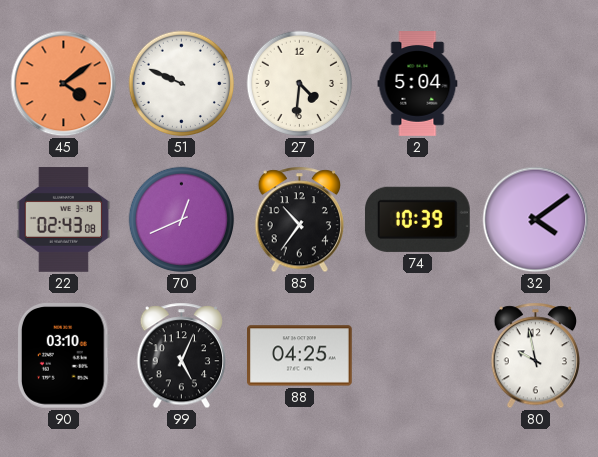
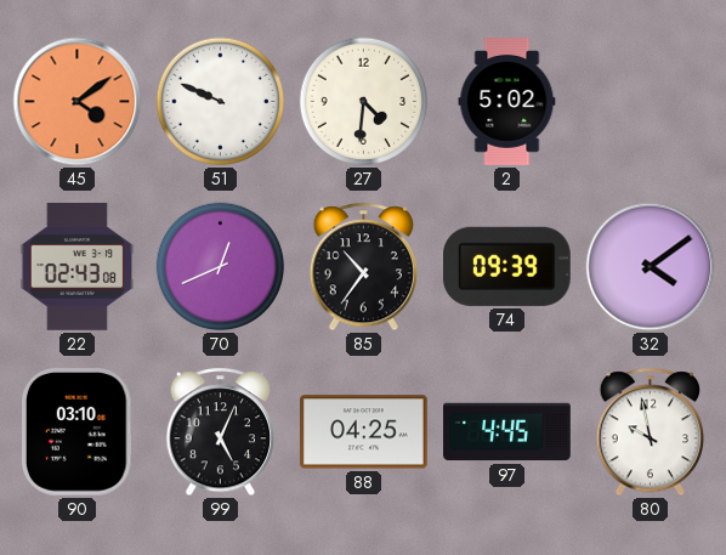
2: 5:04 -> 5:02 (507, 102)
74: 10:39 -> 09:39 (506, 266)
97: none -> 4:45 (507, 432)
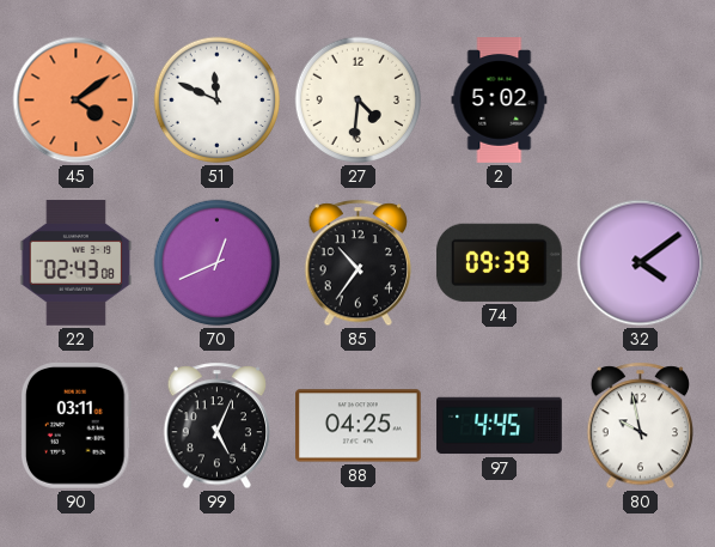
51: 9:49 -> 11:49 (218, 101)
90: 03:10 -> 03:11 (75, 426)
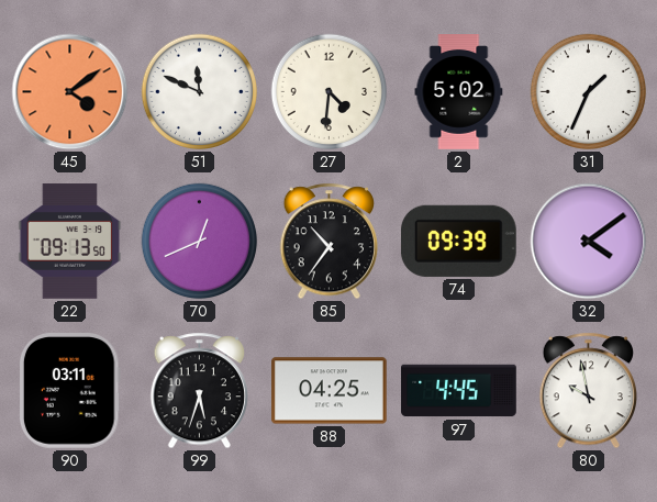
31: none -> 1:34 (589, 92)
22: 02:43 -> 09:13 (70, 242)
99: 5:04 -> 5:33 (199, 391)
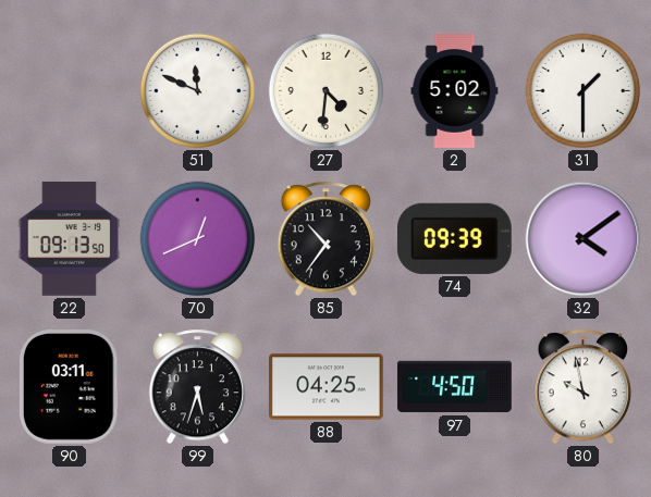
45: 4:09 -> none (70, 92)
31: 1:34 -> 1:30 (584, 91)
97: 4:45 -> 4:50 (455, 387)
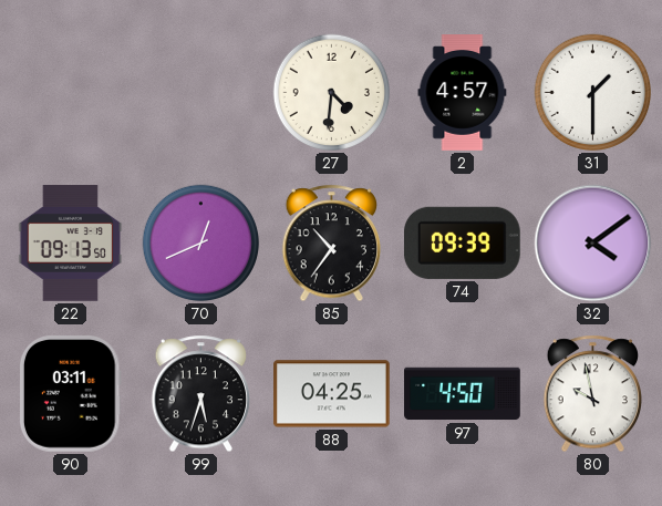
51: 11:49 -> none (198, 91)
2: 5:02 -> 4:57 (463, 93)
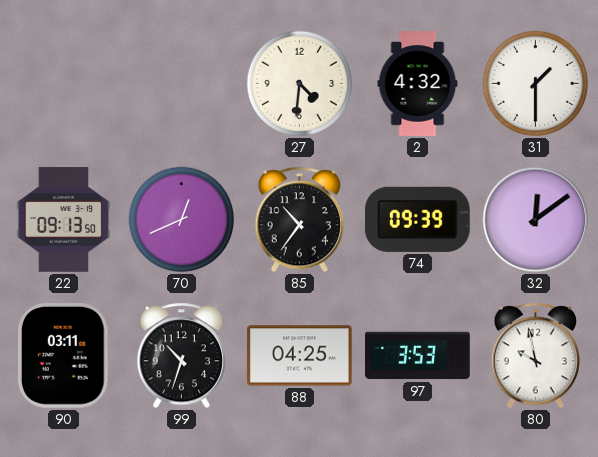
2: 4:57 -> 4:32 (418, 84)
32: 4:09 -> 12:09 (536, 220)
99: 5:33 -> 10:33 (181, 356)
97: 4:50 -> 3:53 (418, 356)
